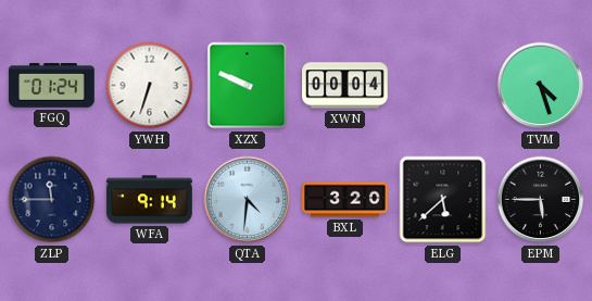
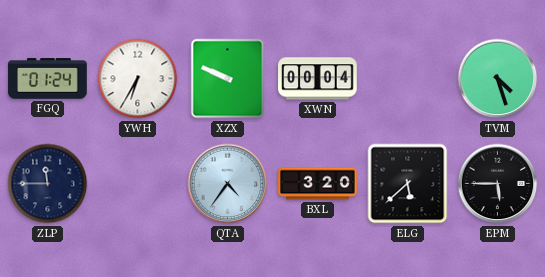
YWH: 6:33 -> 6:35 (138, 79)
WFA: 9:14 -> none (150, 200)
QTA: 4:31 -> 4:36 (228, 184)
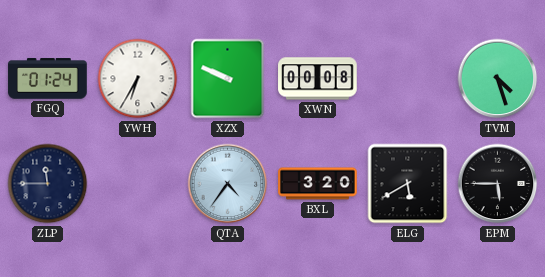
XWN: 00:04 -> 00:08 (318, 79)
ELG: 5:38 -> 5:40 (408, 184)
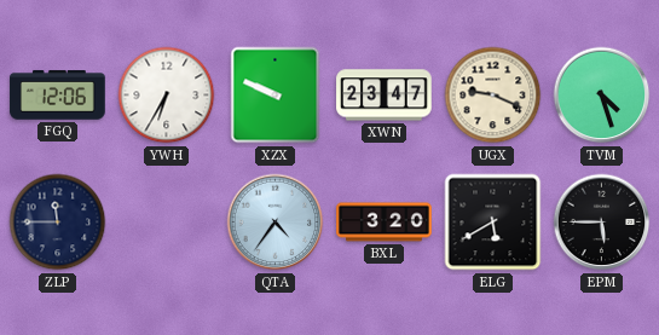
FGQ: 01:24 -> 12:06 (58, 96)
XWN: 00:08 -> 23:47 (385, 96)
UGX: none -> 9:19 (493, 96)
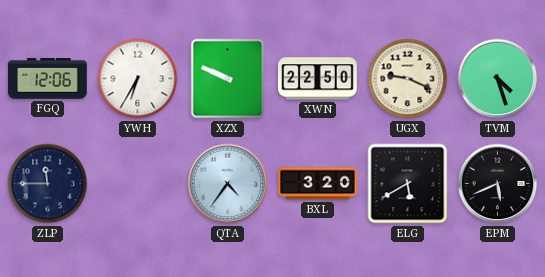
XWN: 23:47 -> 22:50 (318, 79)
EPM: 5:45 -> 5:41 (498, 184)
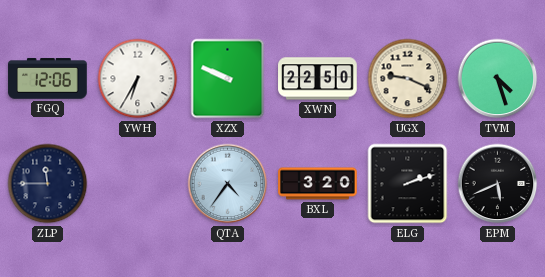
ELG: 5:40 -> 2:12 (408, 184)
